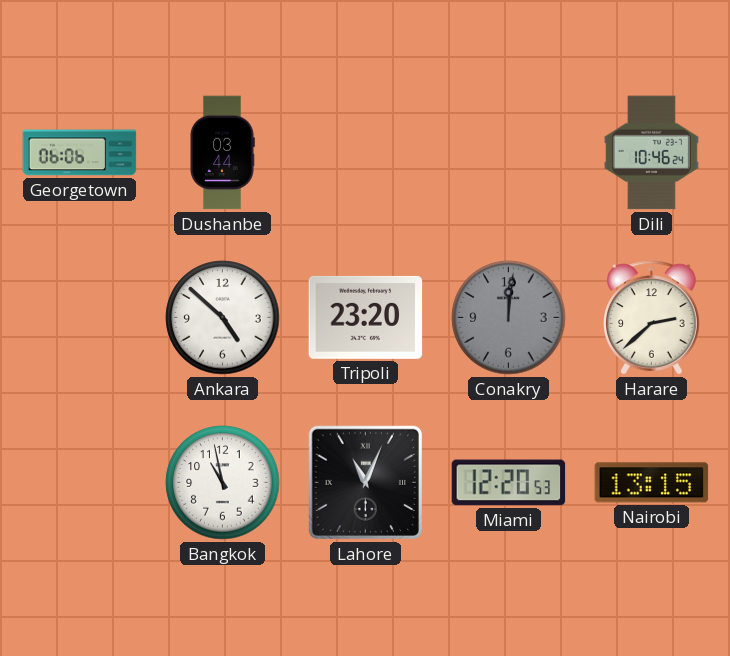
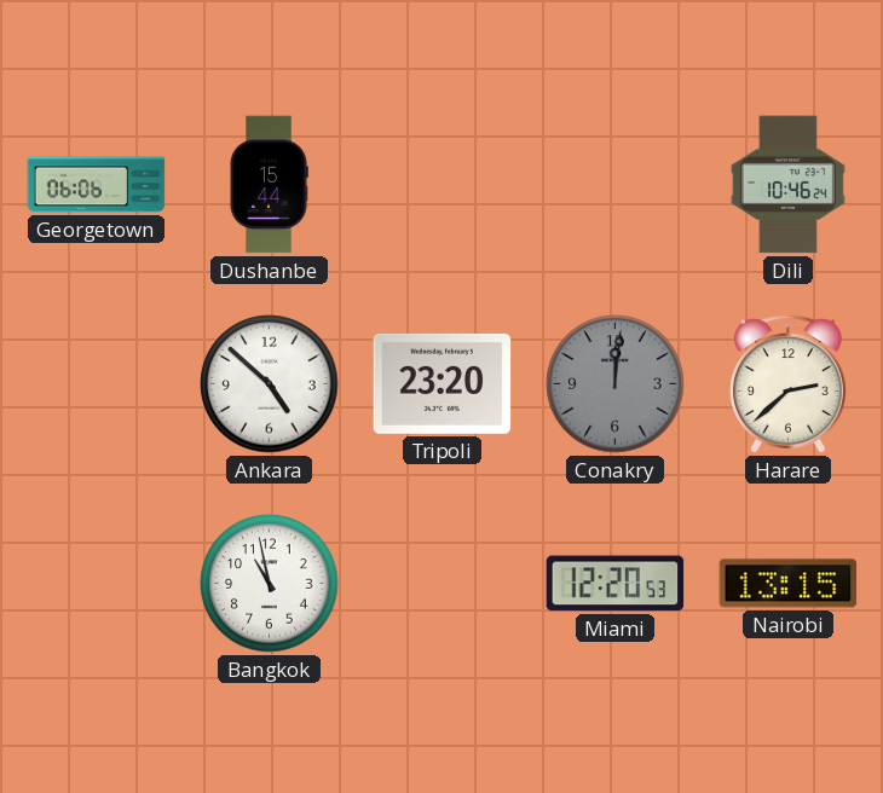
Dushanbe: 03:44 -> 15:44 (269, 185)
Lahore: 11:04 -> none (365, 482)
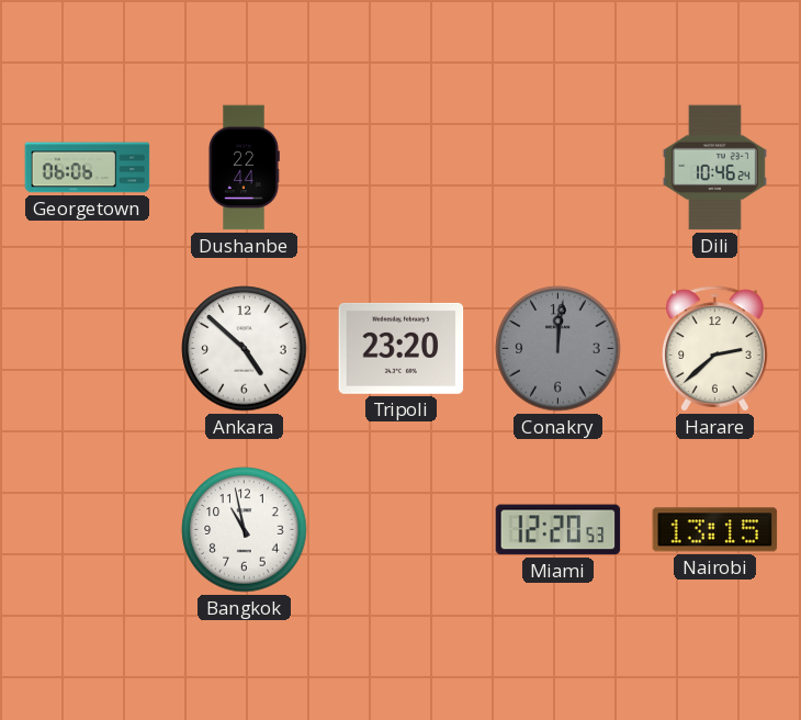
Dushanbe: 15:44 -> 22:44 (244, 168)
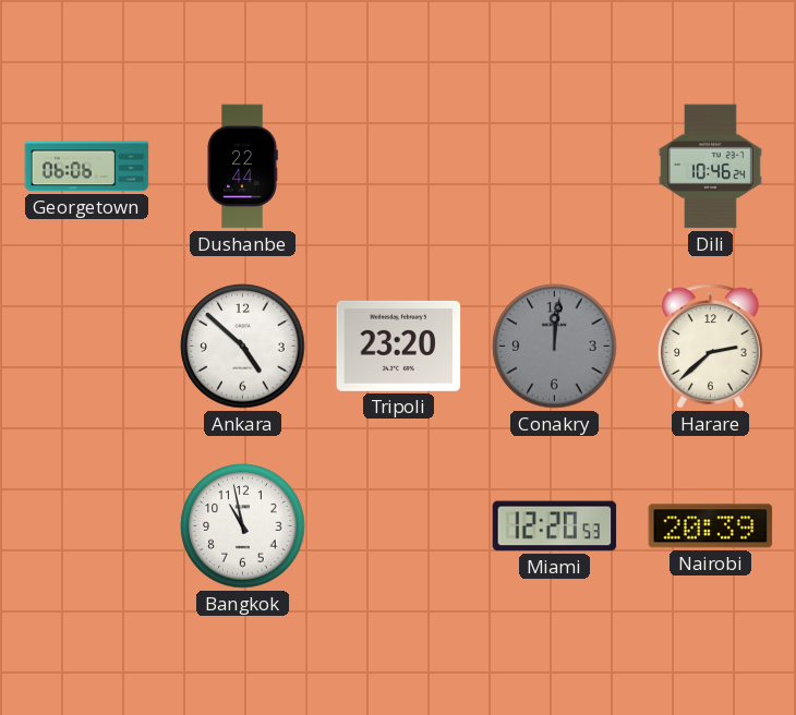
Nairobi: 13:15 -> 20:39 (711, 526)
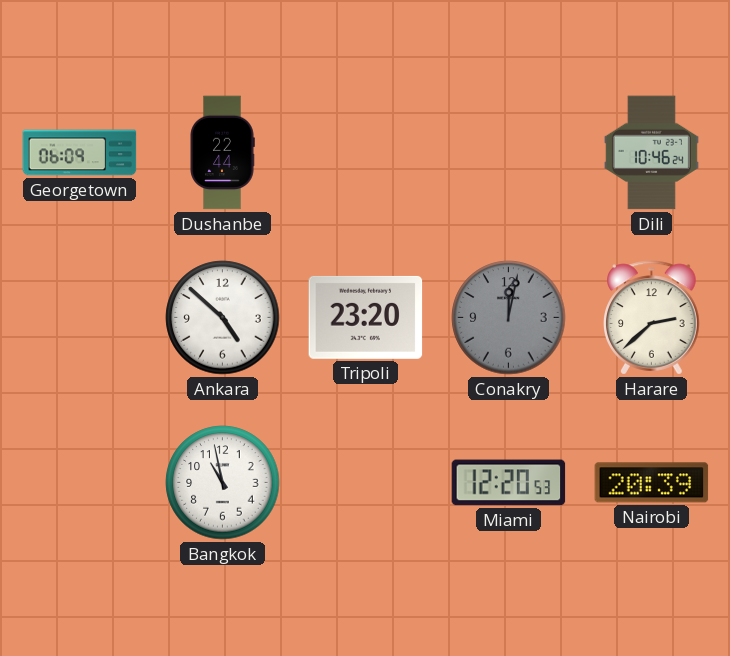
Georgetown: 06:06 -> 06:09 (80, 153)
Conakry: 12:01 -> 12:02 (509, 318)
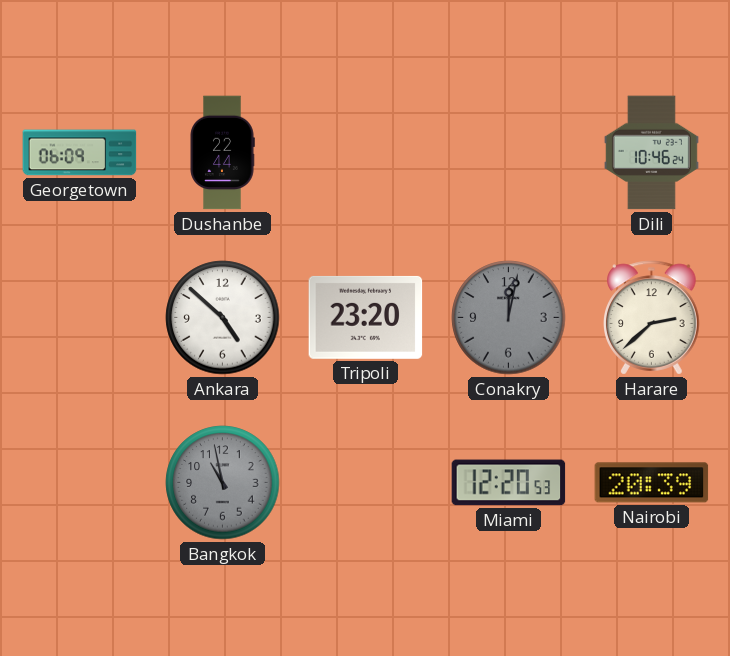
Bangkok dial: white -> grey (223, 483)
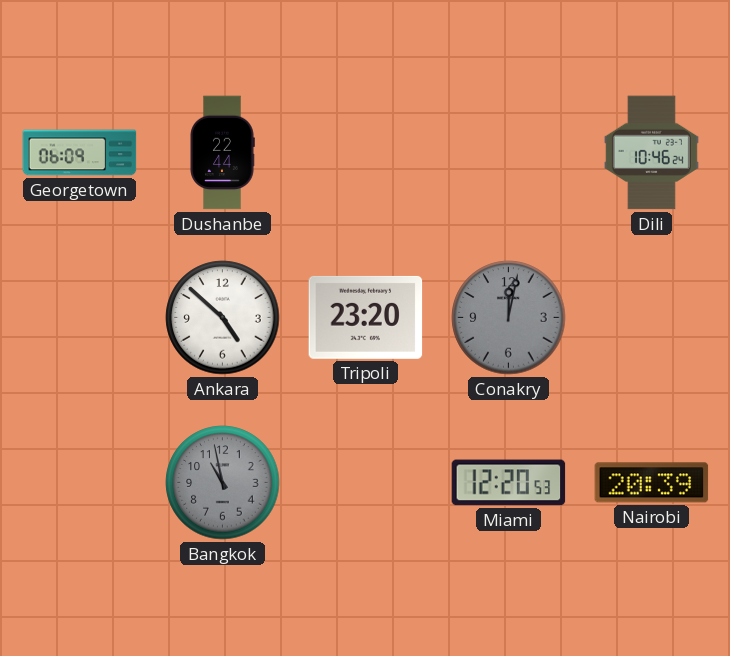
Harare: 2:38 -> none (652, 318)
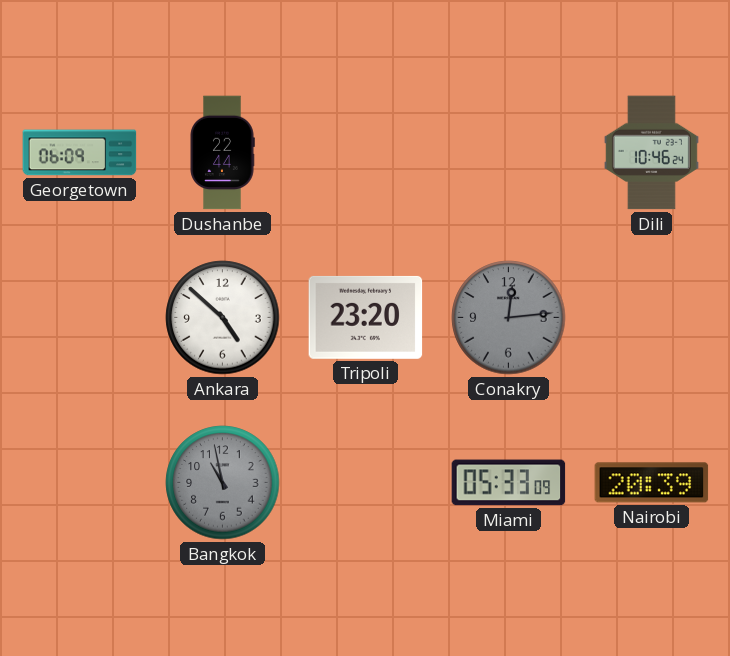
Conakry: 12:02 -> 12:14 (509, 318)
Miami: 12:20 -> 05:33 (509, 483)
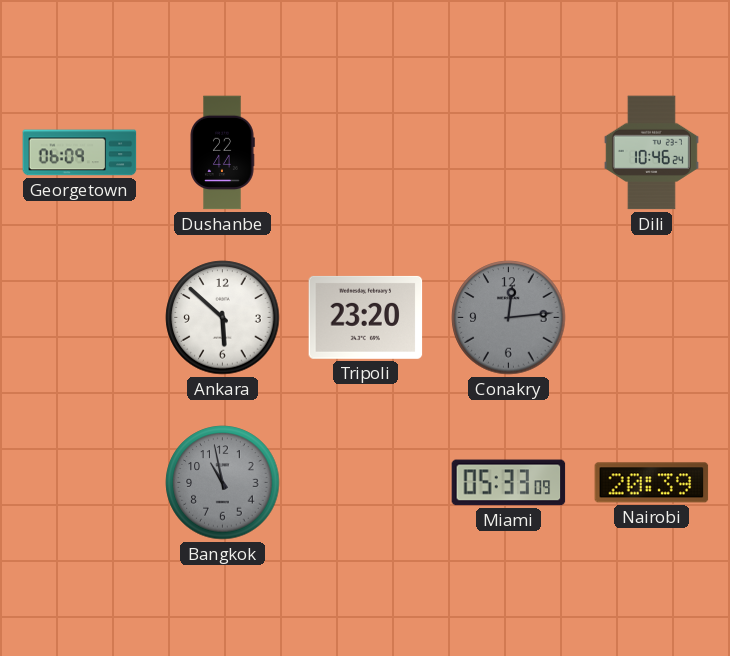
Ankara: 4:52 -> 5:52 (223, 318)
